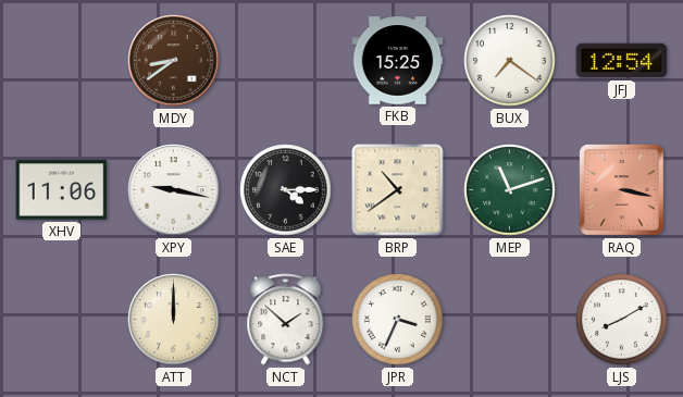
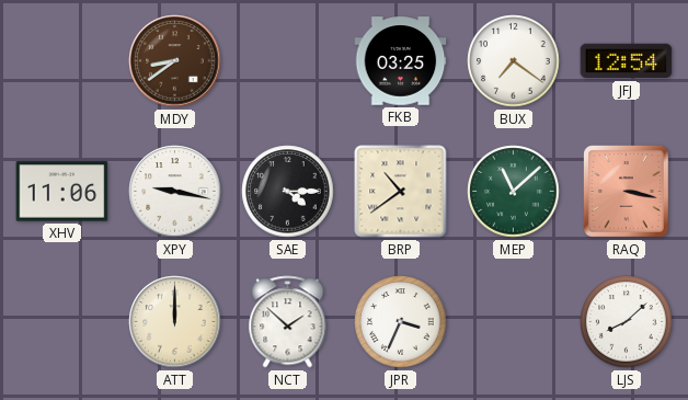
FKB: 15:25 -> 03:25 (401, 61)
MEP: 11:12 -> 11:08 (514, 192)
LJS: 8:10 -> 8:08 (627, 322)
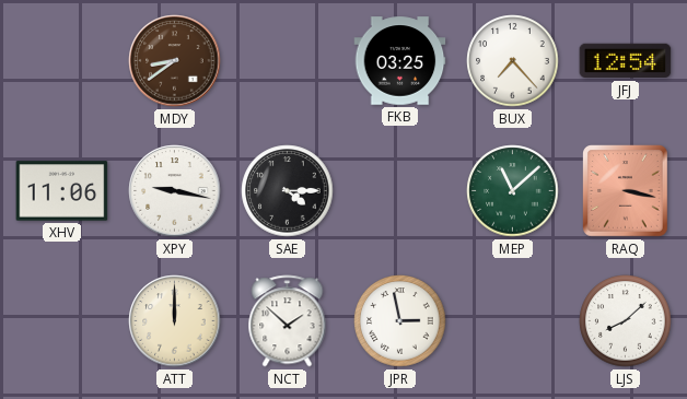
BUX: 7:21 -> 7:23 (513, 61)
BRP: 10:39 -> none (401, 192)
JPR: 3:34 -> 2:58 (400, 321)
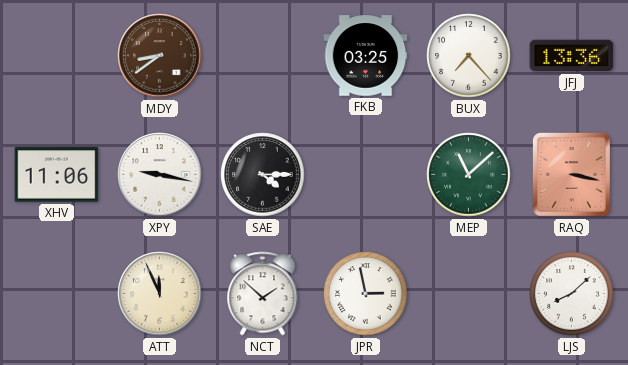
JFJ: 12:54 -> 13:36 (572, 56)
ATT: 12:00 -> 11:56 (160, 294)
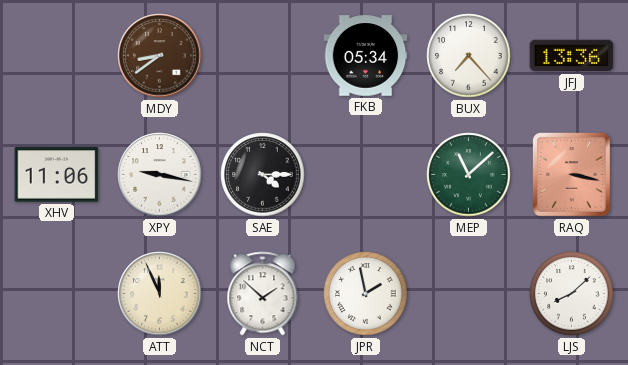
FKB: 03:25 -> 05:34 (366, 56)
JPR: 2:58 -> 1:58 (366, 294)
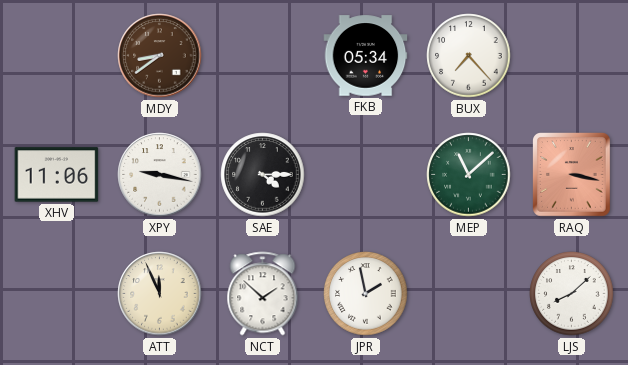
JFJ: 13:36 -> none (572, 56)
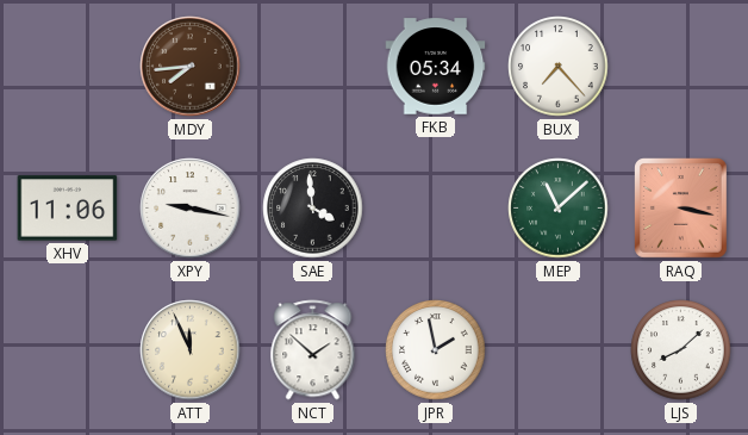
MDY: 8:39 -> 7:44 (191, 67)
SAE: 4:15 -> 3:59 (313, 209)
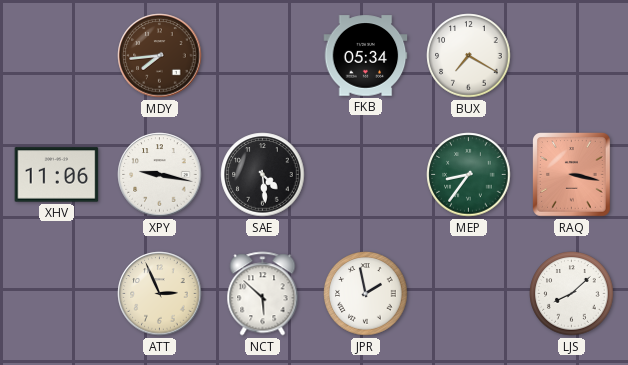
BUX: 7:23 -> 7:20 (469, 56)
SAE: 3:59 -> 4:29 (263, 175)
MEP: 11:08 -> 8:36 (469, 175)
ATT: 11:56 -> 2:56 (160, 294)
NCT: 1:52 -> 5:52 (263, 294)
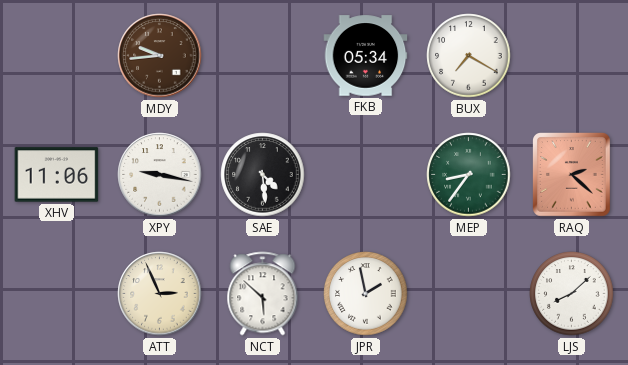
MDY: 7:44 -> 9:44 (160, 56)
RAQ: 3:17 -> 2:22 (572, 175)
